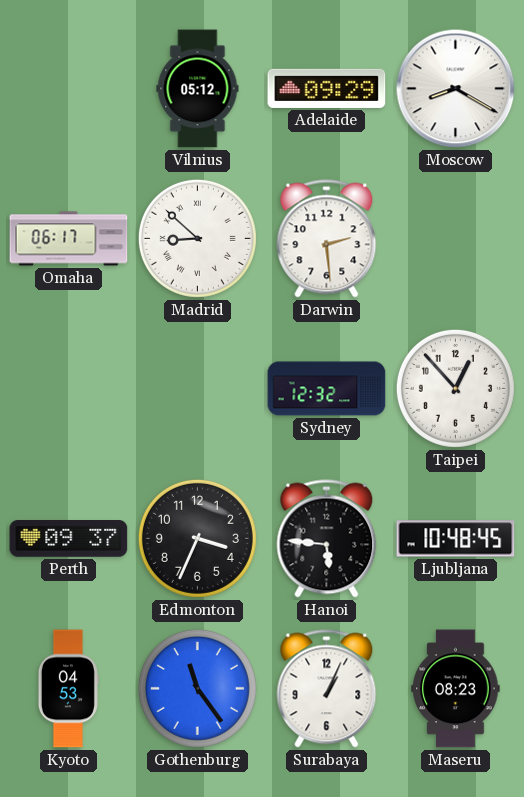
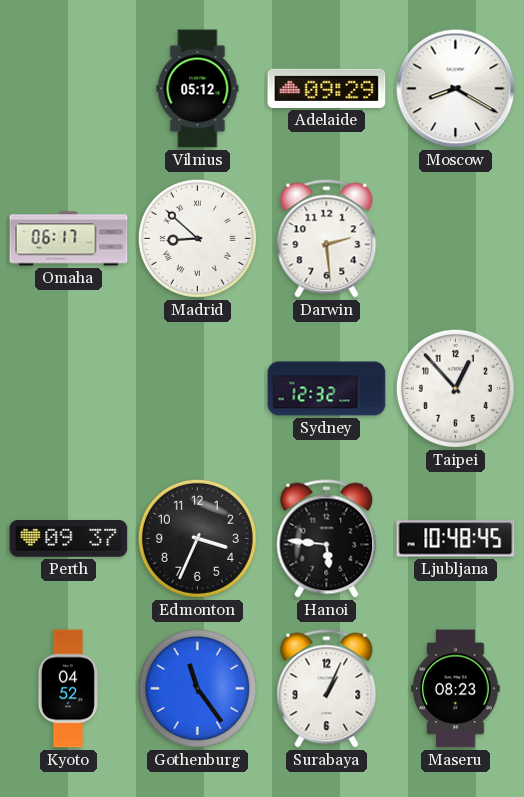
Kyoto: 04:53 -> 04:52 (68, 689)
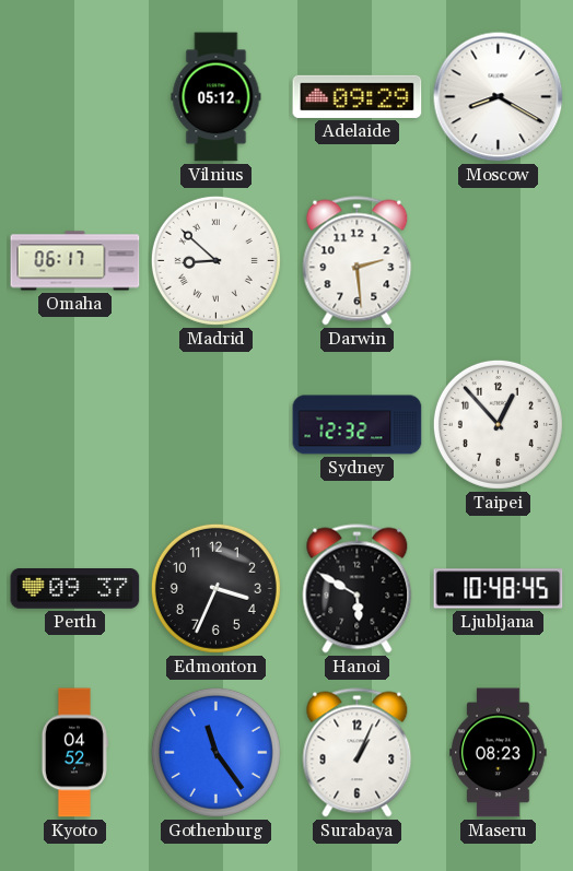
Hanoi: 5:46 -> 5:50 (358, 589)
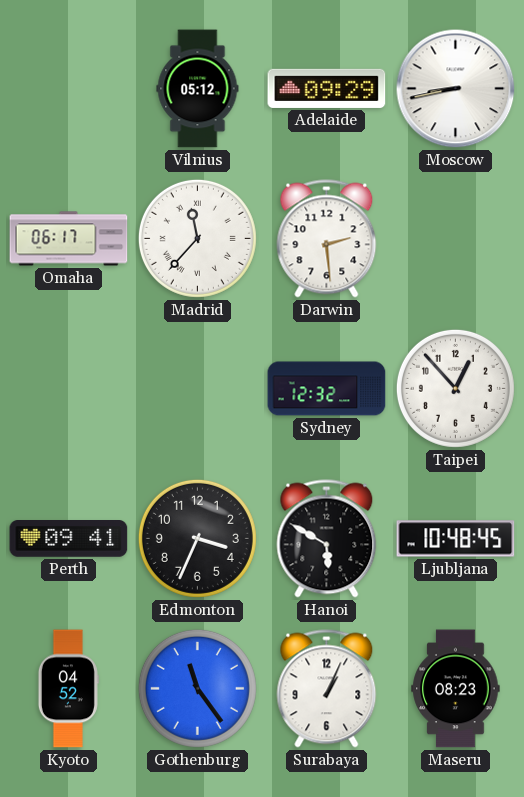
Moscow: 8:20 -> 8:43 (456, 89)
Madrid: 8:52 -> 11:37 (197, 238)
Perth: 09:37 -> 09:41 (69, 539)
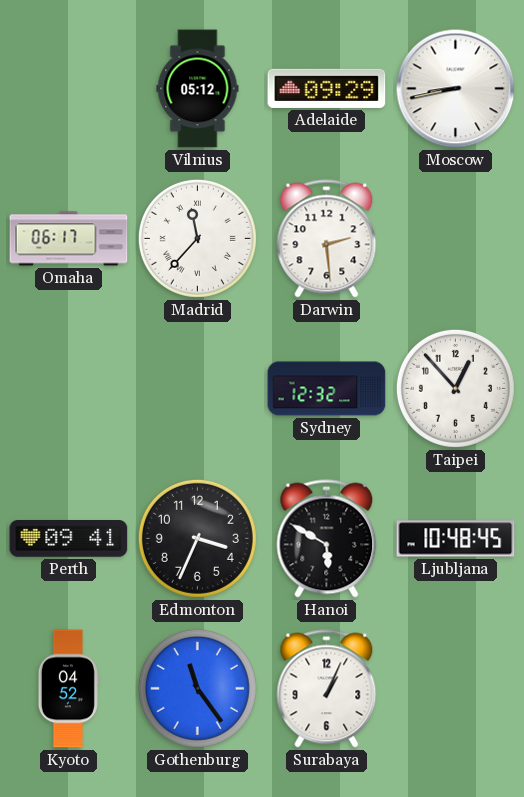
Maseru: 08:23 -> none (456, 689)
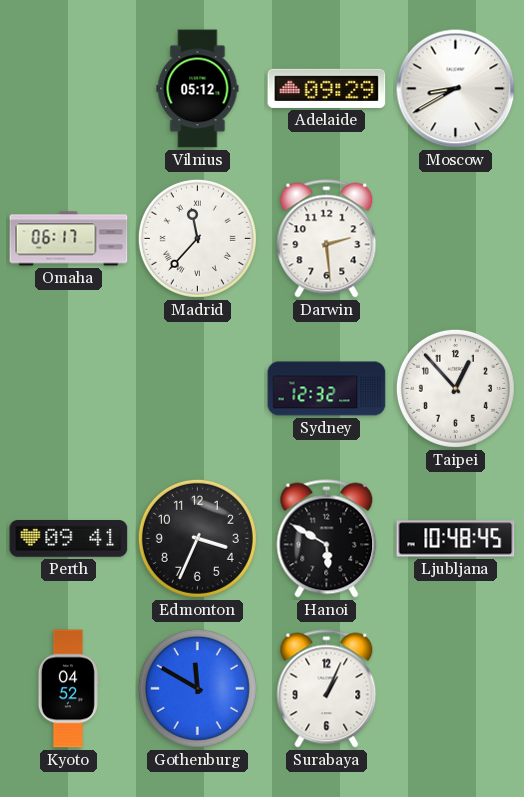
Moscow: 8:43 -> 8:40 (456, 89)
Gothenburg: 11:24 -> 11:50 (197, 688)
